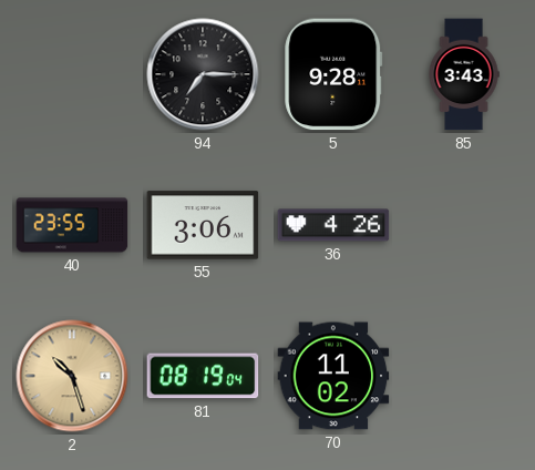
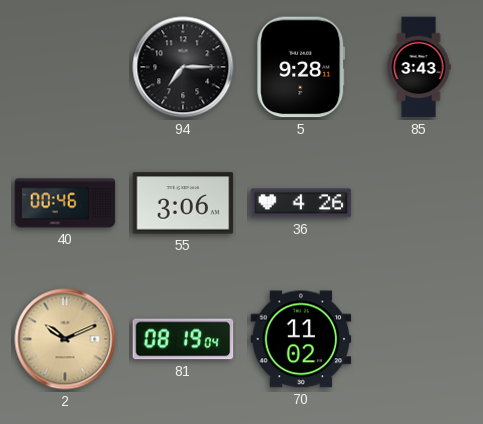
40: 23:55 -> 00:46 (65, 203)
2: 10:27 -> 10:11 (65, 339)
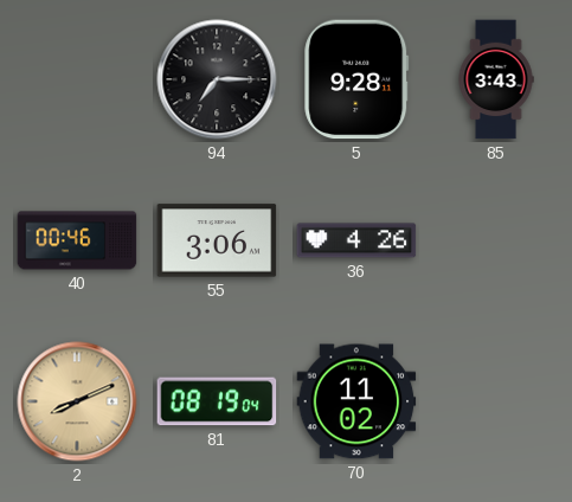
2: 10:11 -> 8:11 (77, 401)
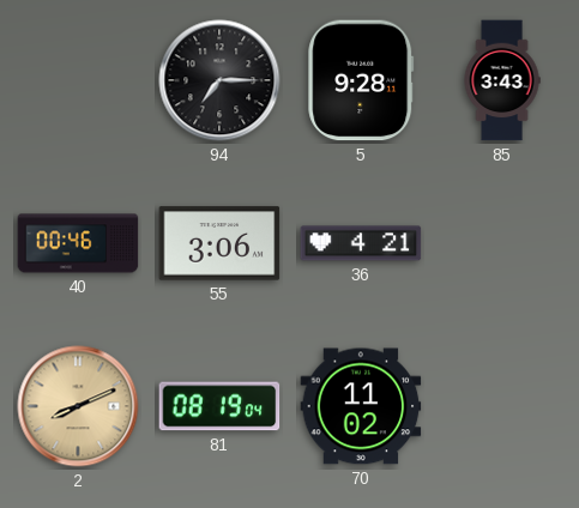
36: 4:26 -> 4:21 (361, 243)
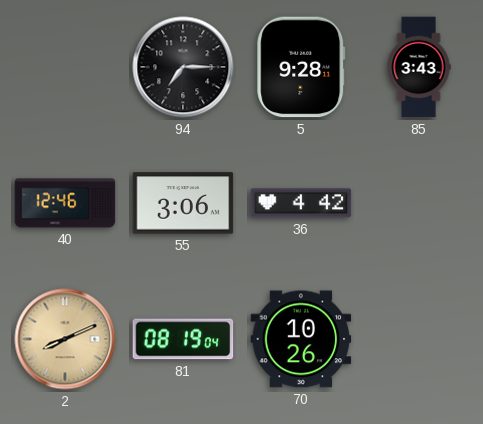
40: 00:46 -> 12:46 (65, 203)
36: 4:21 -> 4:42 (301, 203)
70: 11:02 -> 10:26 (301, 339)
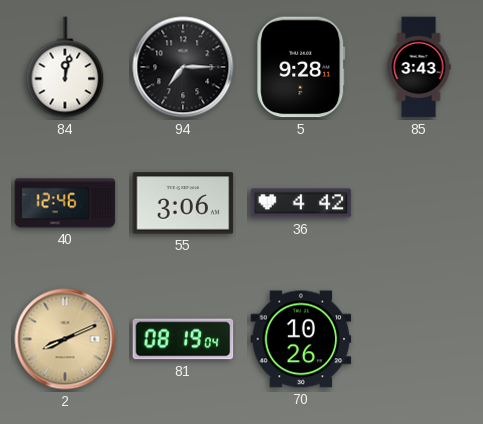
84: none -> 12:02 (65, 67)
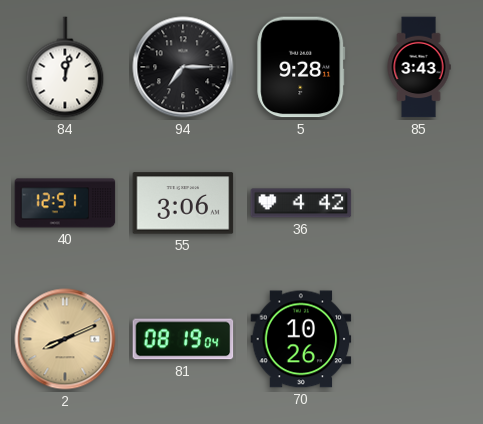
40: 12:46 -> 12:51 (65, 203)
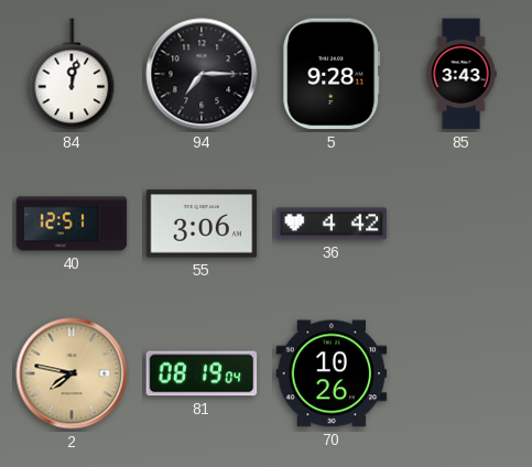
2: 8:11 -> 7:47 (72, 373)
